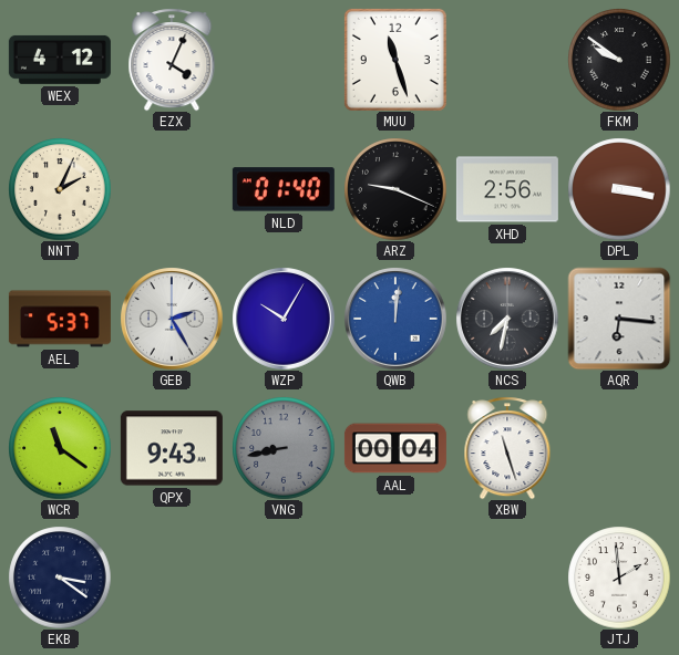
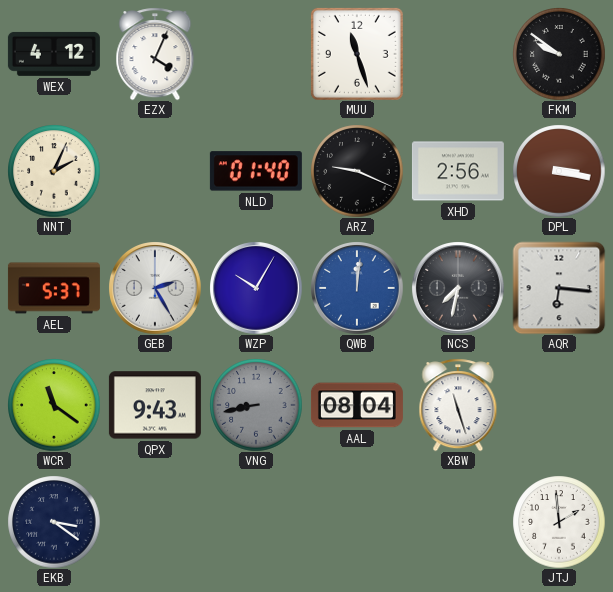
AAL: 00:04 -> 08:04 (357, 405)
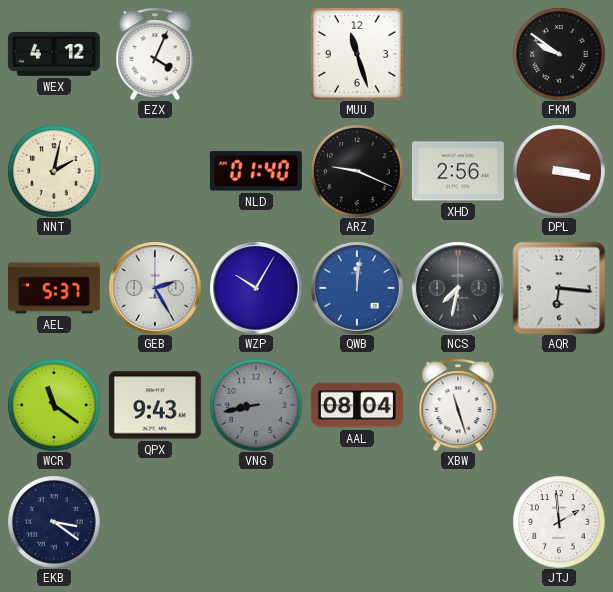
NNT: 2:04 -> 2:02 (54, 171)
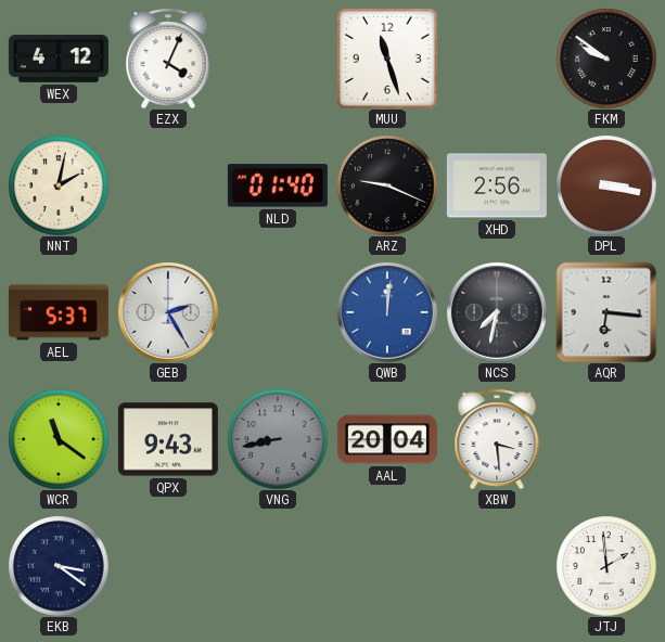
WZP: 10:05 -> none (256, 288)
AAL: 08:04 -> 20:04 (387, 439)
XBW: 11:27 -> 3:29 (497, 439)
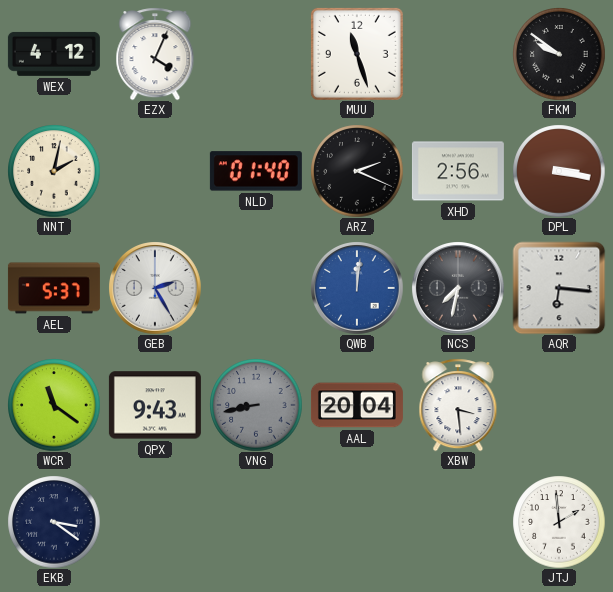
ARZ: 9:19 -> 2:19 (357, 171)
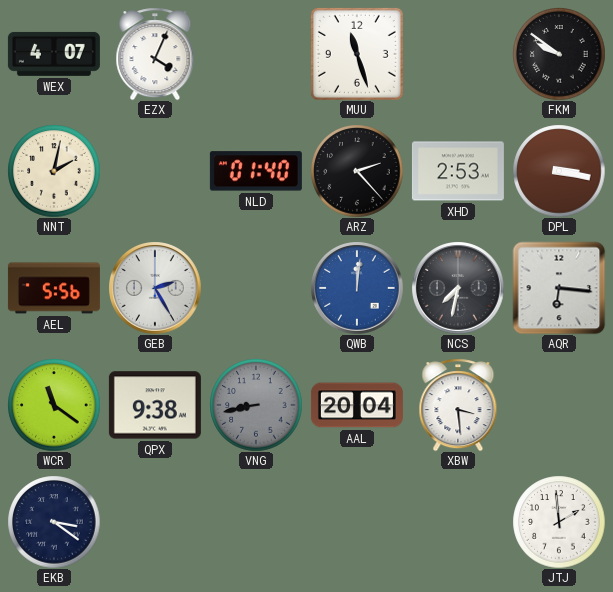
WEX: 4:12 -> 4:07 (54, 54)
ARZ: 2:19 -> 2:23 (357, 171)
XHD: 2:56 -> 2:53 (458, 171)
AEL: 5:37 -> 5:56 (54, 288)
QPX: 9:43 -> 9:38 (155, 405)
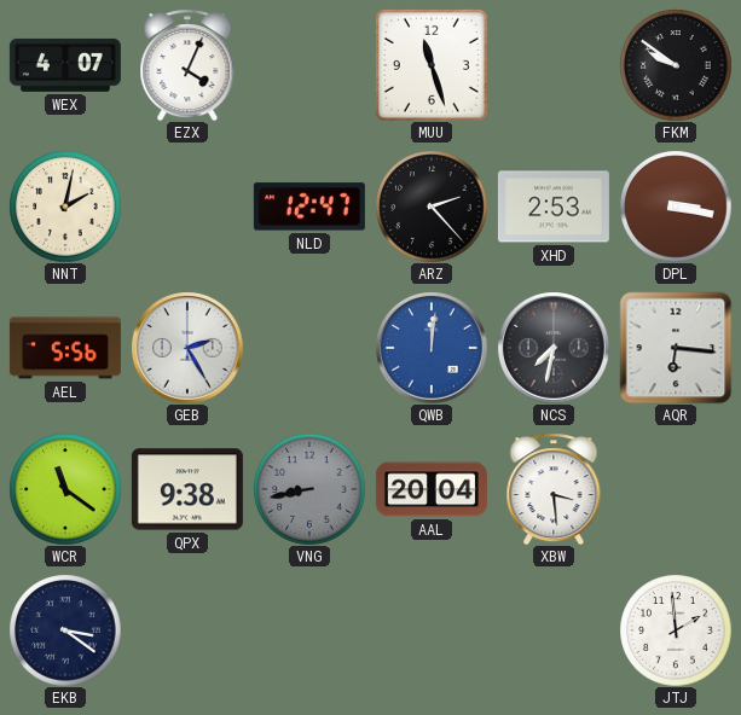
NLD: 01:40 -> 12:47 (309, 207)
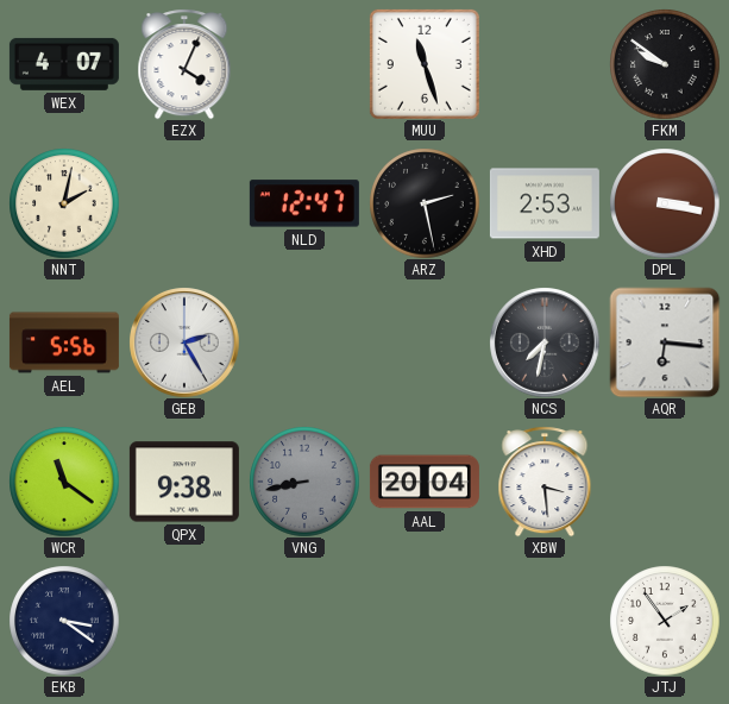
ARZ: 2:23 -> 2:28 (425, 203)
QWB: 12:01 -> none (432, 348)
JTJ: 1:59 -> 1:54 (665, 621)
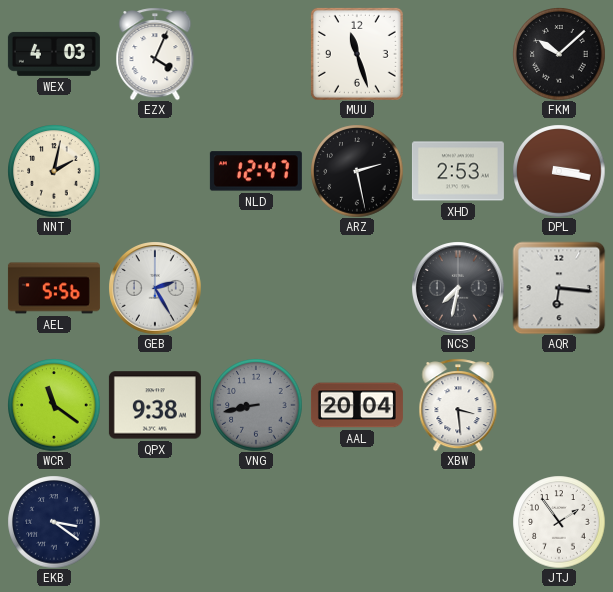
WEX: 4:07 -> 4:03 (54, 54)
FKM: 9:51 -> 10:08 (559, 54)
